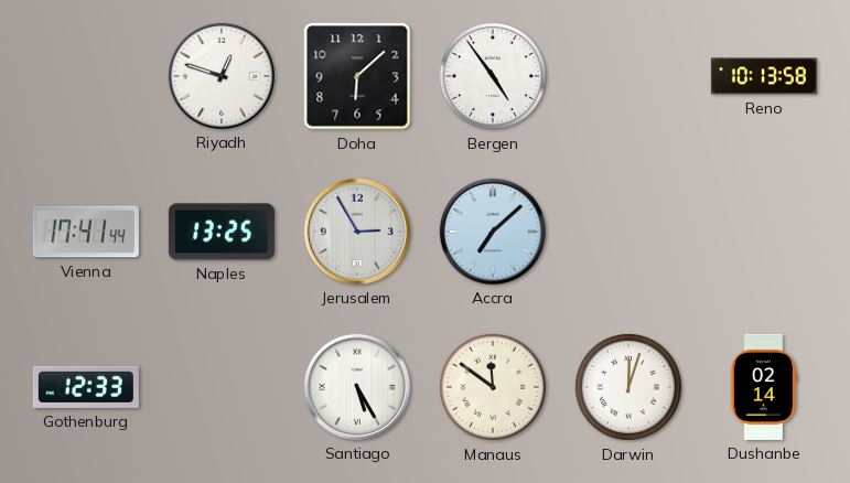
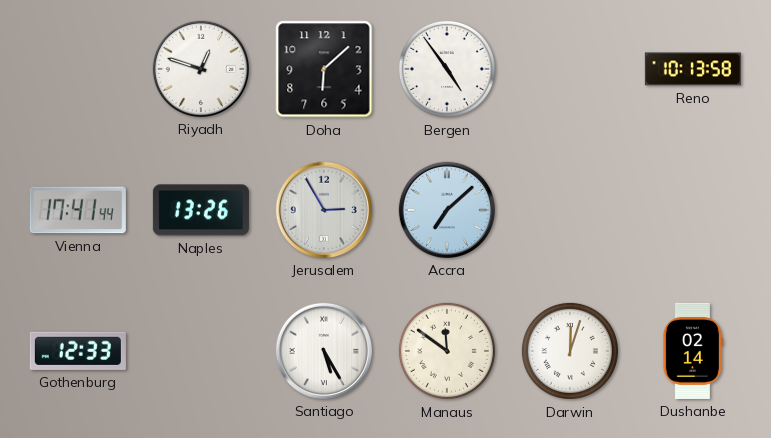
Naples: 13:25 -> 13:26 (201, 210)
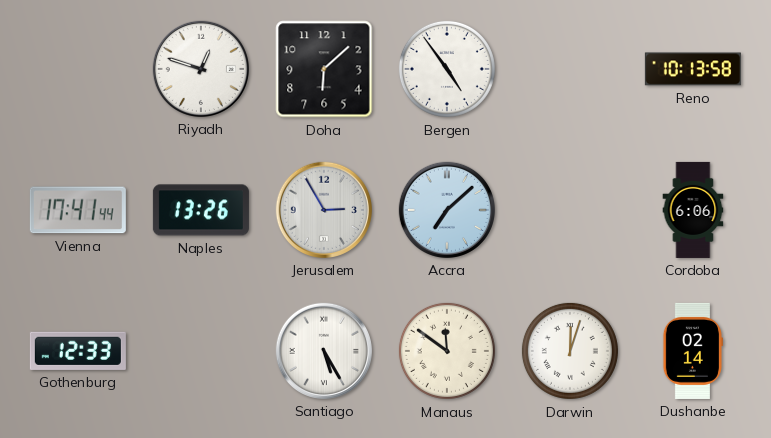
Cordoba: none -> 6:06 (693, 210)
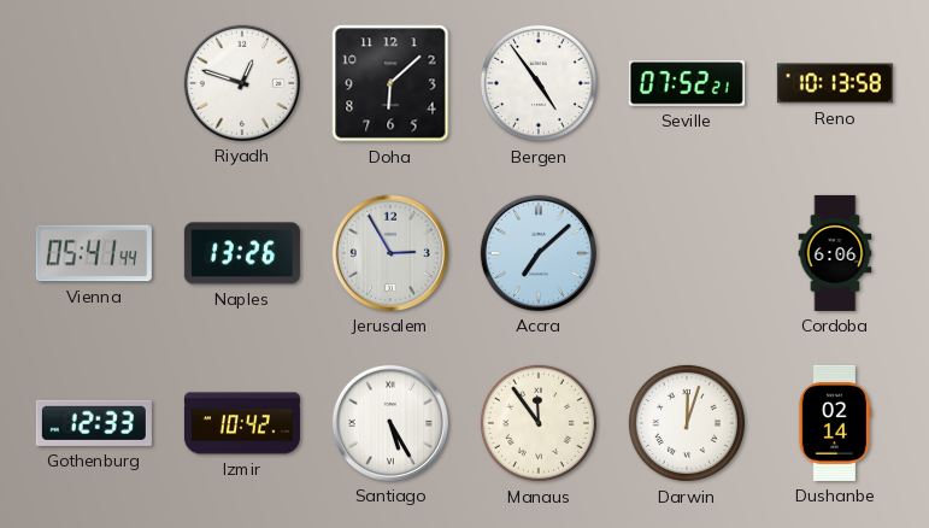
Seville: none -> 07:52 (687, 84)
Vienna: 17:41 -> 05:41 (94, 253)
Izmir: none -> 10:42 (242, 423)
Manaus: 11:51 -> 11:54 (539, 423)
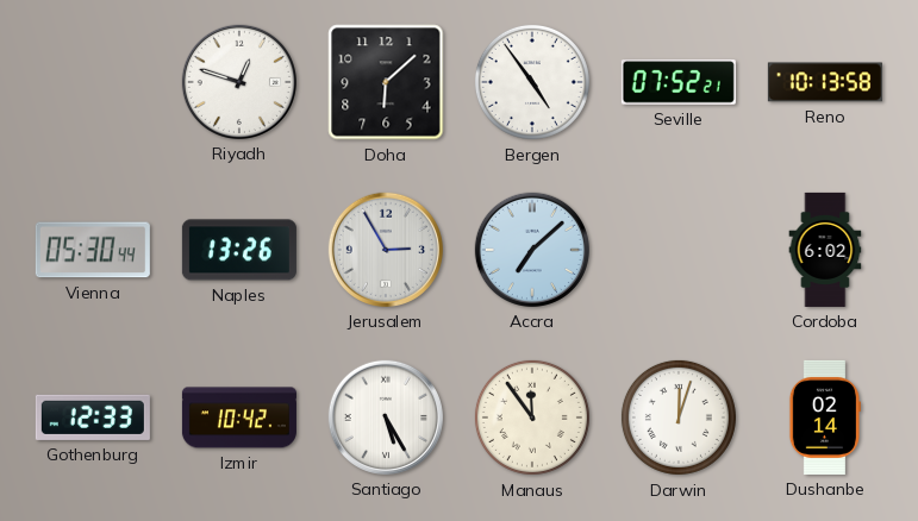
Vienna: 05:41 -> 05:30 (93, 250)
Cordoba: 6:06 -> 6:02 (825, 250)
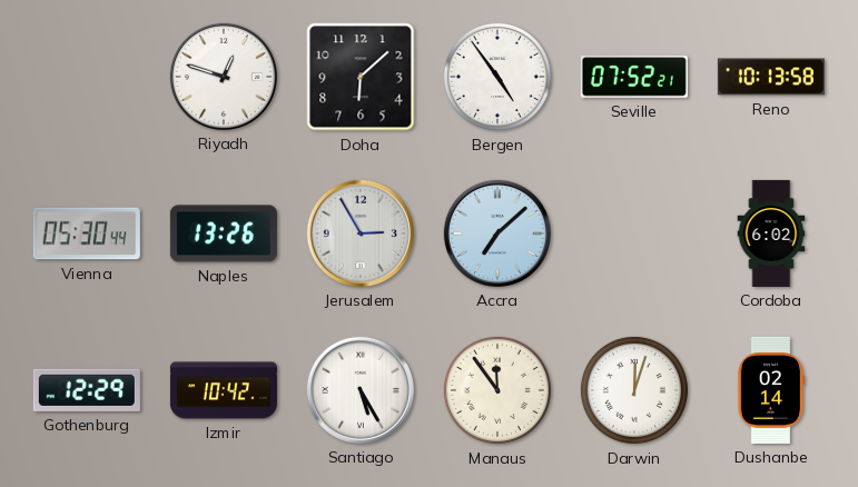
Gothenburg: 12:33 -> 12:29 (87, 390)
